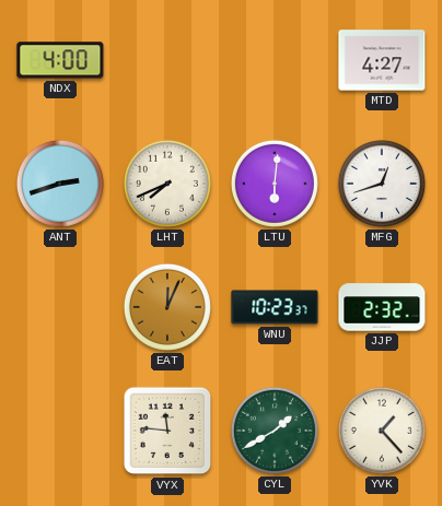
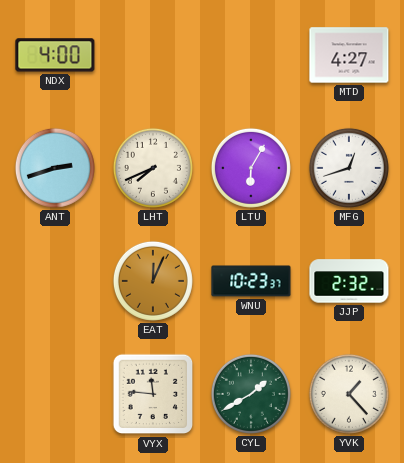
LTU: 6:01 -> 6:05 (251, 168)
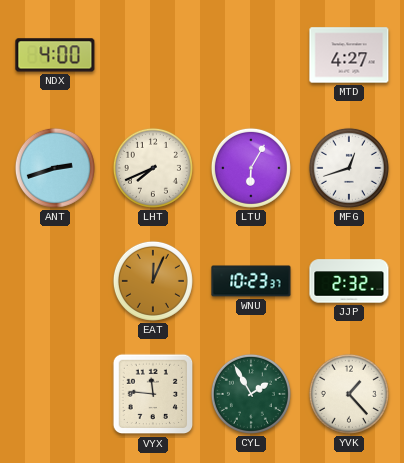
CYL: 1:40 -> 1:55 (251, 394)
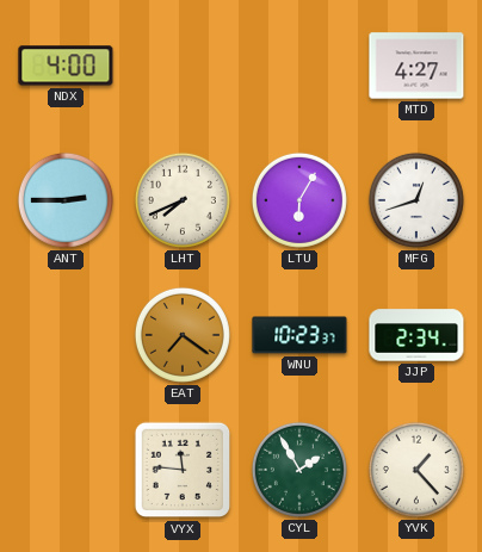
ANT: 2:42 -> 2:45 (66, 200)
EAT: 12:04 -> 7:21 (183, 335)
JJP: 2:32 -> 2:34 (416, 335)
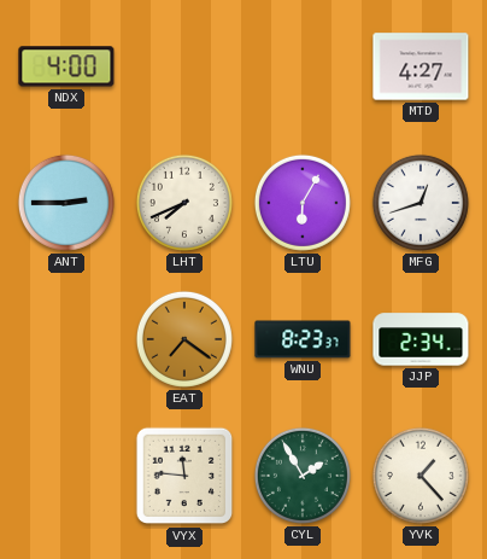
WNU: 10:23 -> 8:23 (303, 339)
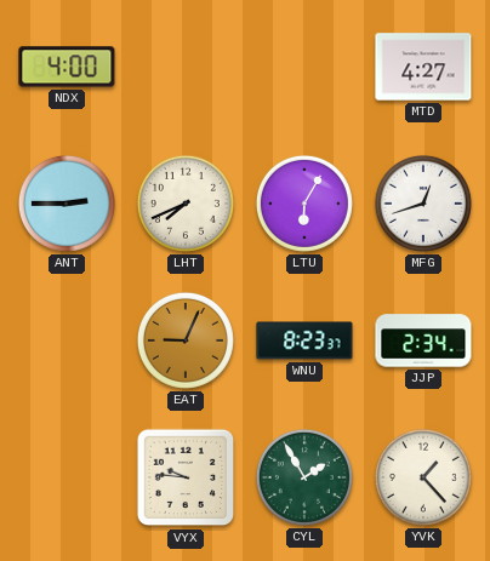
EAT: 7:21 -> 9:04 (186, 340)
VYX: 11:46 -> 9:46 (186, 477)
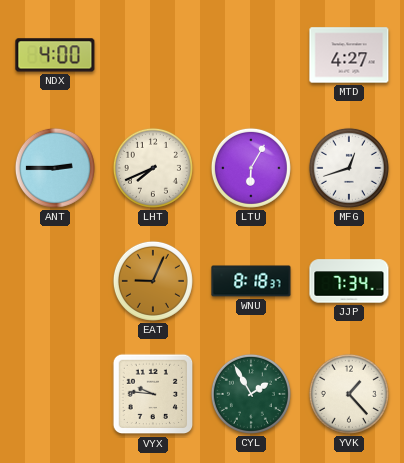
WNU: 8:23 -> 8:18 (251, 281)
JJP: 2:34 -> 7:34 (349, 281)
